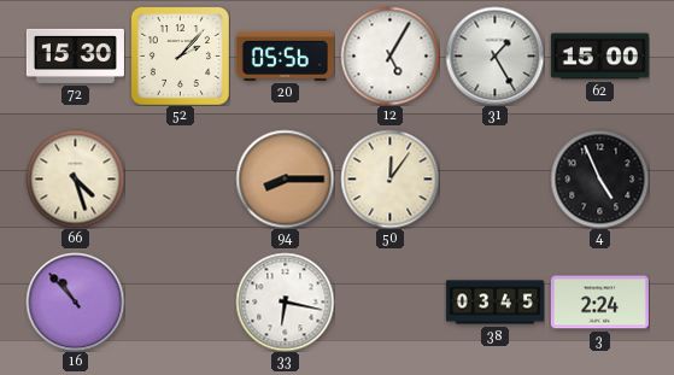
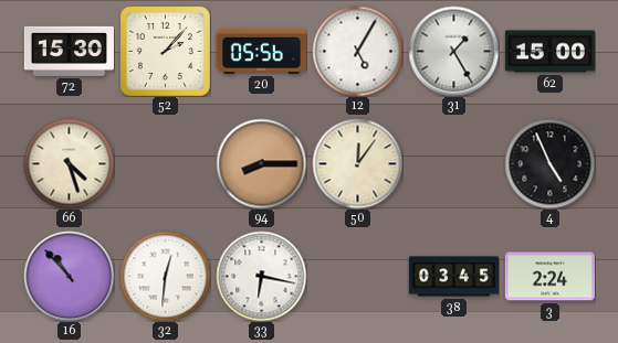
32: none -> 12:31 (165, 276)
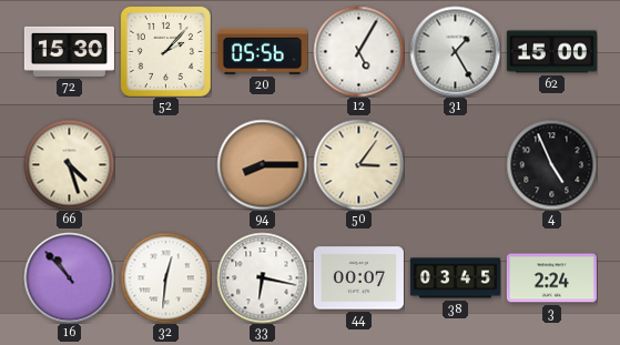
50: 12:06 -> 3:06 (358, 164)
44: none -> 00:07 (358, 278)
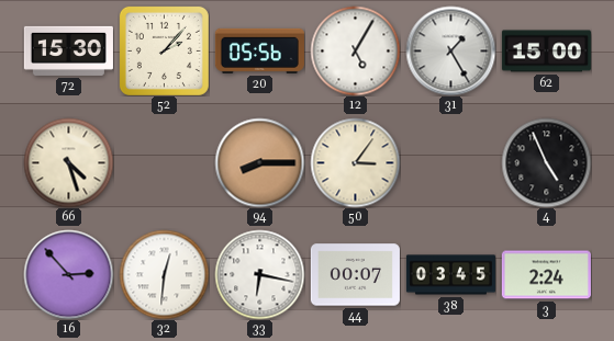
16: 10:53 -> 2:53 (68, 274)
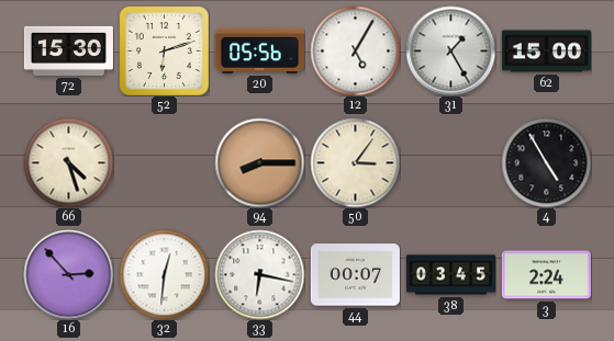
52: 2:07 -> 6:12 (164, 50)
4: 4:56 -> 4:55 (546, 162)
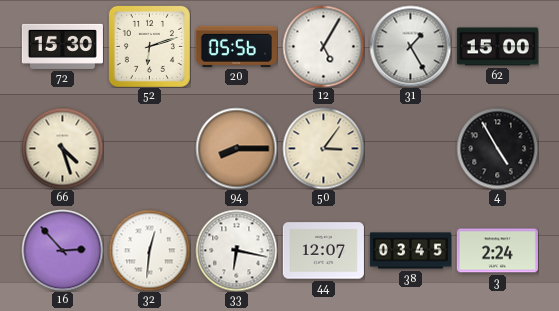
44: 00:07 -> 12:07 (323, 251)
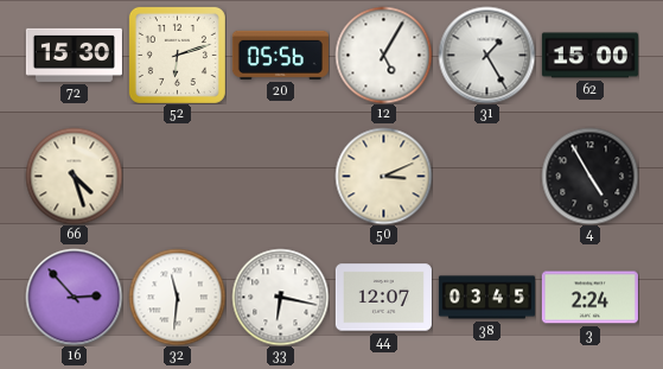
94: 8:15 -> none (236, 148)
50: 3:06 -> 3:11 (383, 176)
32: 12:31 -> 11:31 (177, 297)
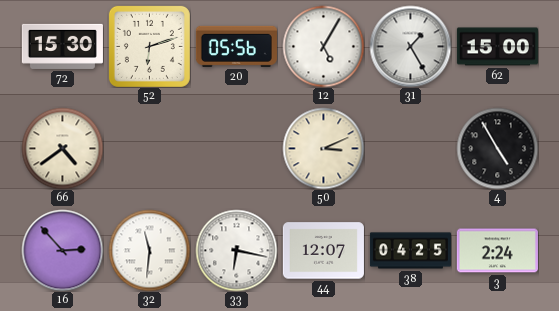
66: 4:27 -> 4:39 (62, 148)
38: 03:45 -> 04:25 (410, 251)
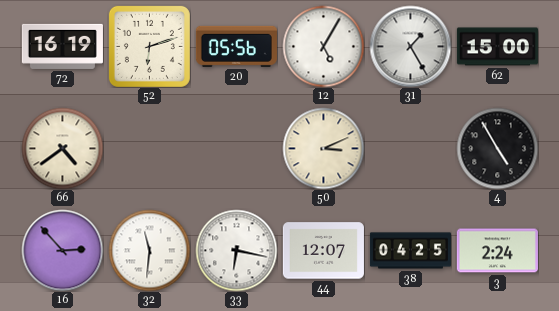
72: 15:30 -> 16:19 (62, 46)
